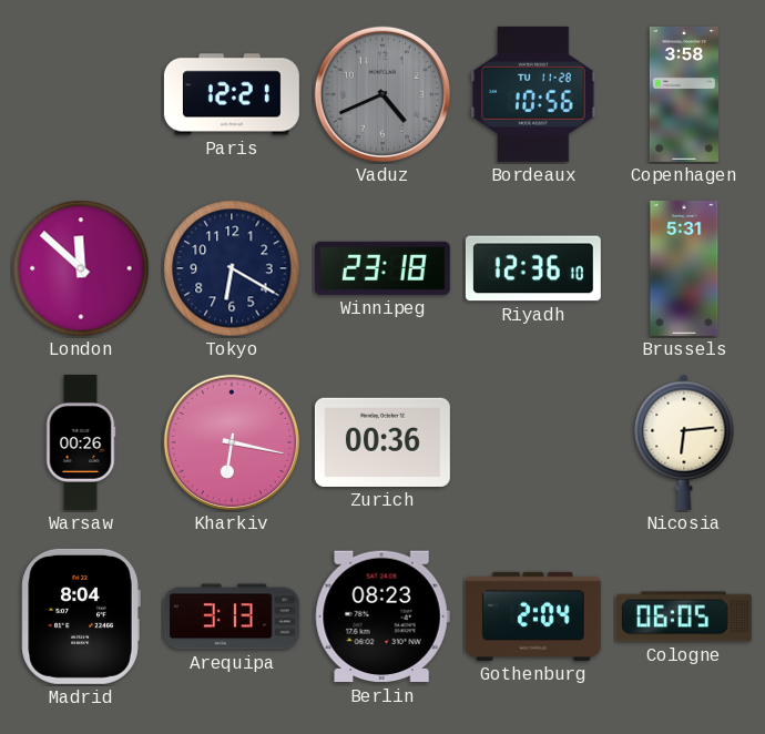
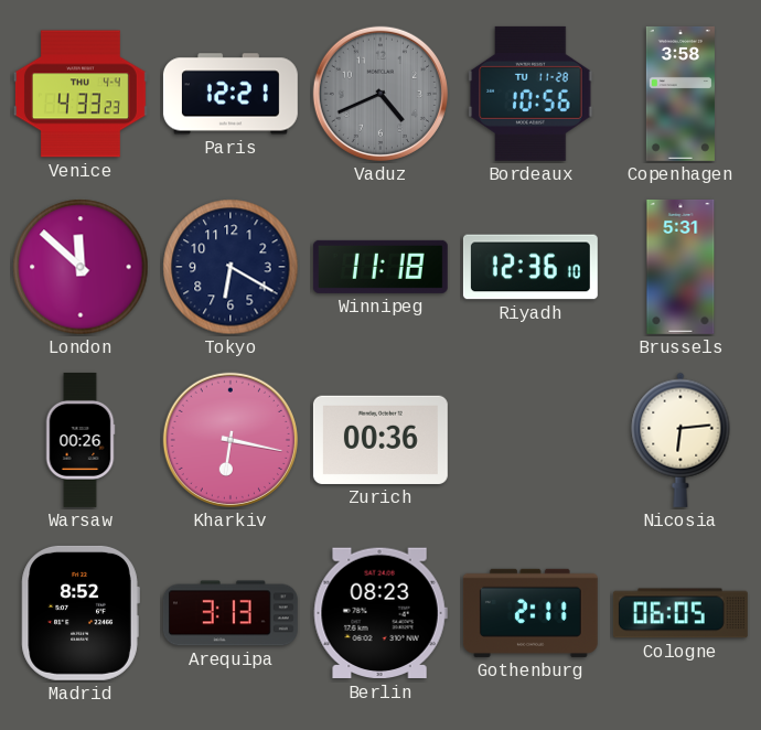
Venice: none -> 4:33 (81, 94)
Winnipeg: 23:18 -> 11:18 (380, 267)
Madrid: 8:04 -> 8:52 (81, 613)
Gothenburg: 2:04 -> 2:11 (530, 613)
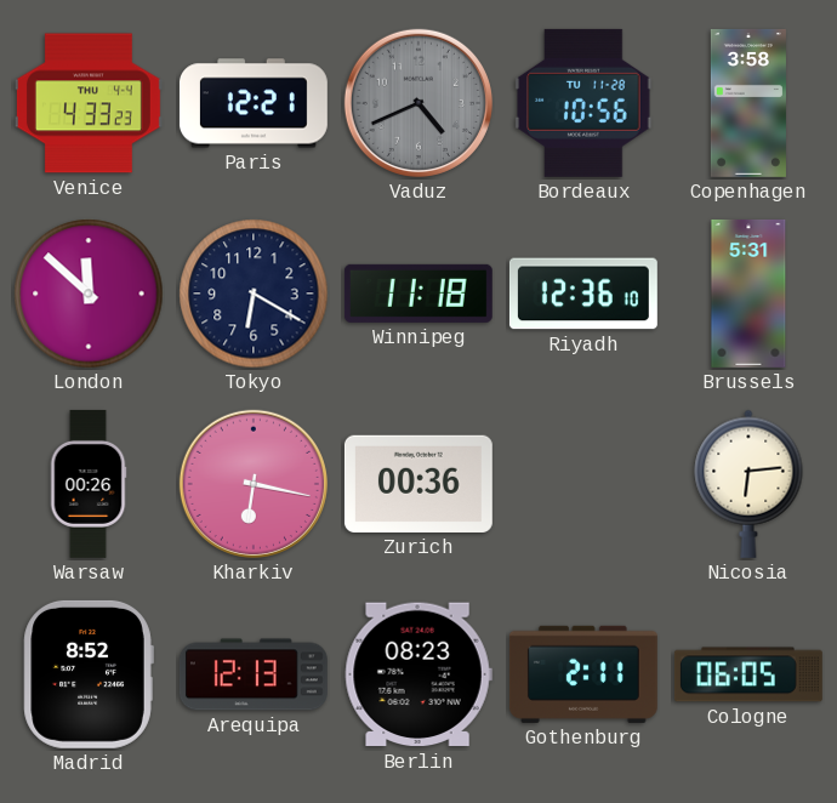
Arequipa: 3:13 -> 12:13 (254, 674)
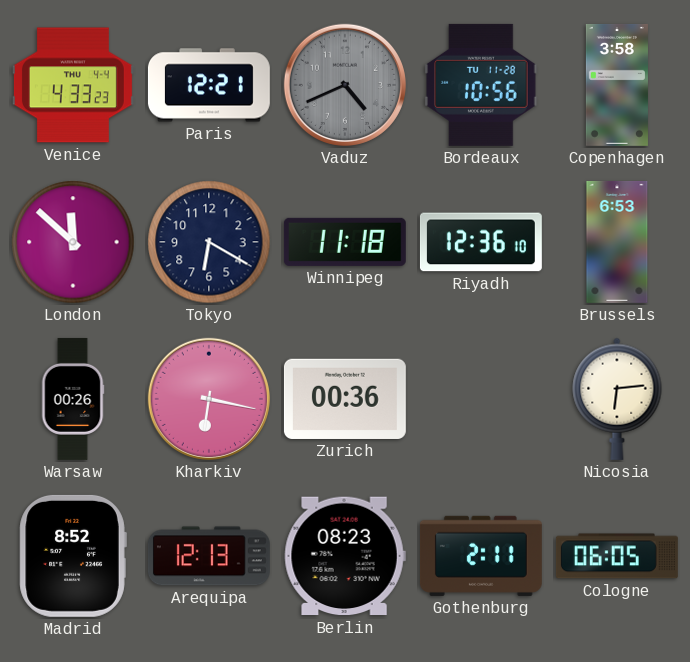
Brussels: 5:31 -> 6:53 (617, 242)
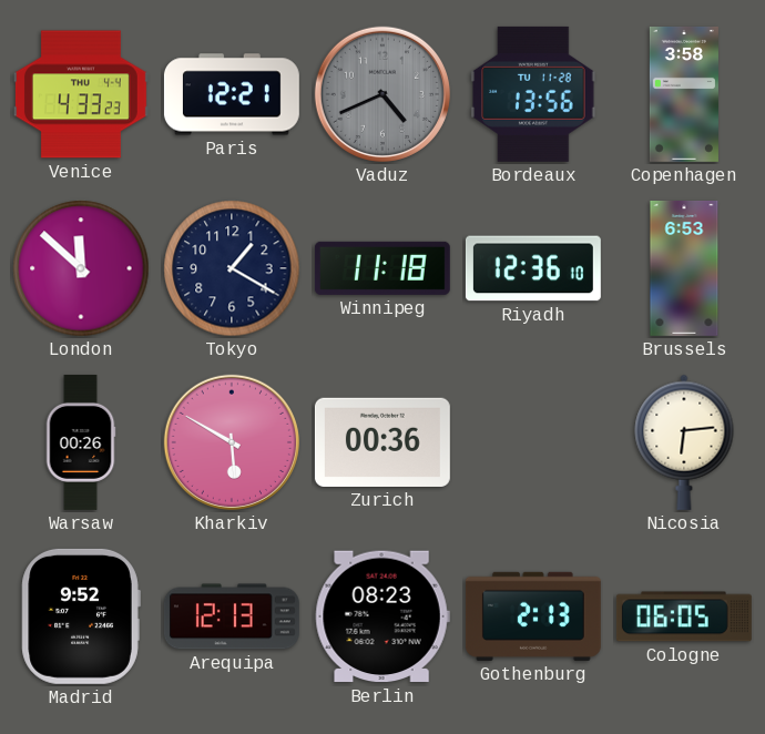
Bordeaux: 10:56 -> 13:56 (533, 94)
Tokyo: 6:20 -> 1:20 (232, 268)
Kharkiv: 6:17 -> 5:50 (232, 442)
Madrid: 8:52 -> 9:52 (81, 616)
Gothenburg: 2:11 -> 2:13 (533, 616)
